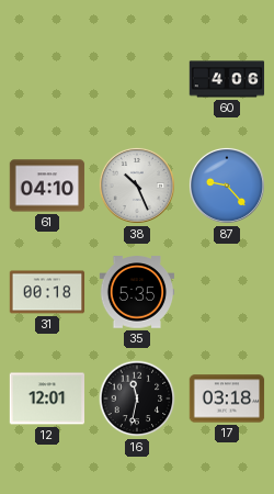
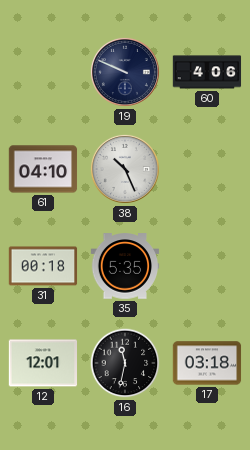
19: none -> 9:49 (125, 72)
87: 9:23 -> none (227, 186)
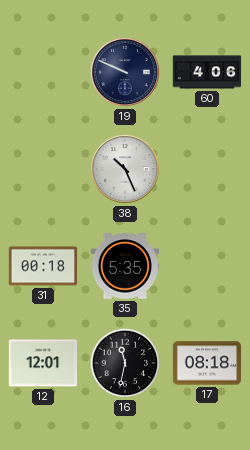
61: 04:10 -> none (43, 169)
17: 03:18 -> 08:18 (207, 363)
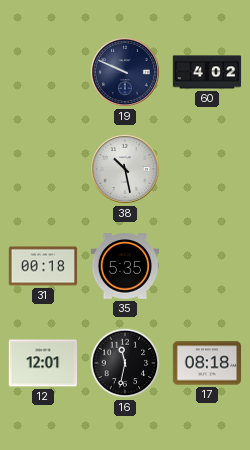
60: 4:06 -> 4:02 (207, 72)
38: 10:26 -> 10:28 (125, 169)
